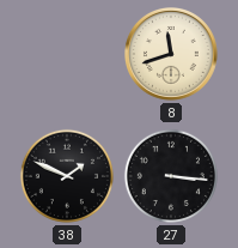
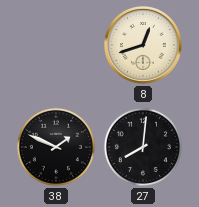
8: 11:42 -> 12:42 (144, 46)
27: 3:16 -> 8:01 (143, 147)
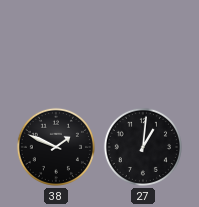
8: 12:42 -> none (144, 46)
27: 8:01 -> 1:01 (143, 147)
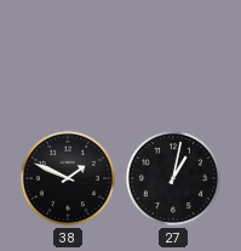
27: 1:01 -> 1:02 (173, 178)
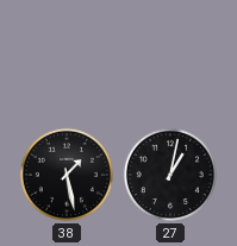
38: 1:49 -> 1:28 (67, 175)
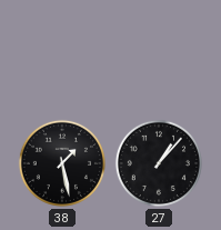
27: 1:02 -> 1:07 (159, 163)
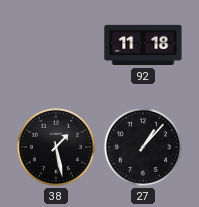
92: none -> 11:18 (143, 45)
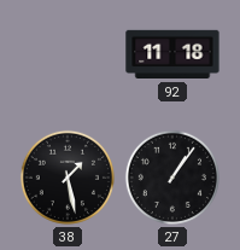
27: 1:07 -> 1:06 (172, 178)
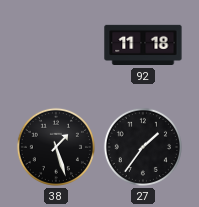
38: 1:28 -> 1:27 (56, 147)
27: 1:06 -> 1:36 (143, 147)
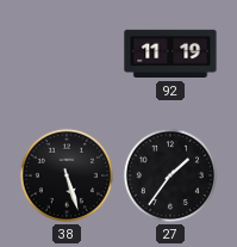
92: 11:18 -> 11:19 (170, 54)
38: 1:27 -> 5:27 (67, 175)
